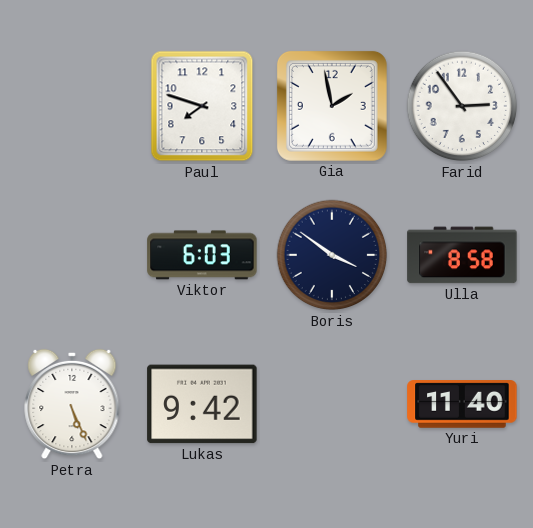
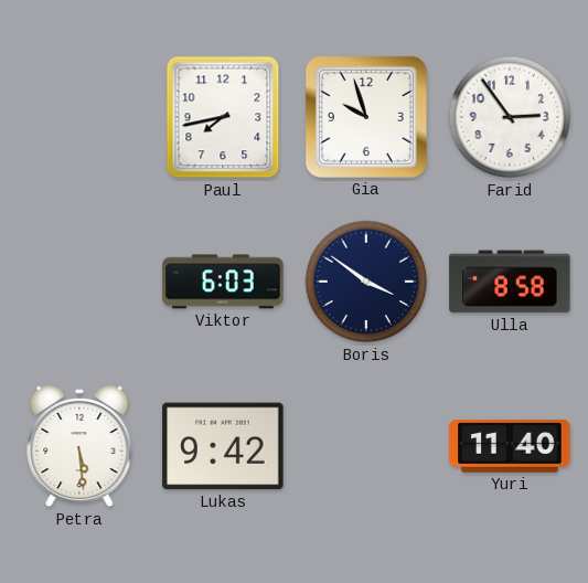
Paul: 7:48 -> 7:43 (223, 117)
Gia: 1:58 -> 9:57 (366, 117)
Petra: 5:26 -> 5:29 (79, 446)
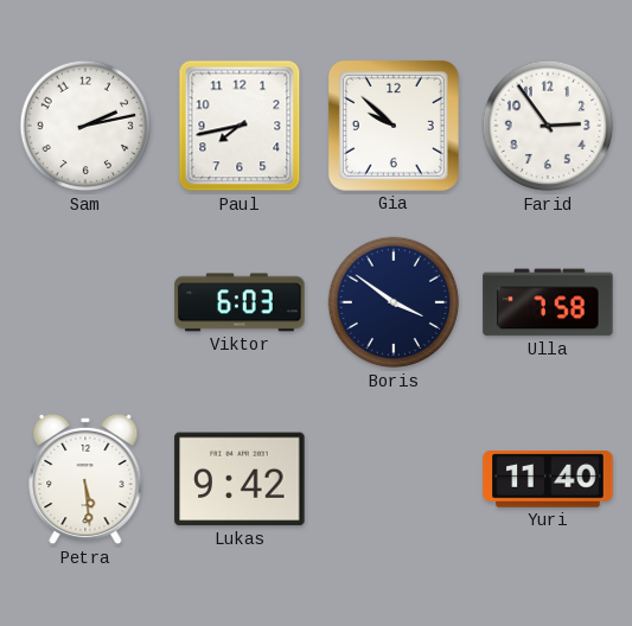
Sam: none -> 2:13 (85, 126)
Gia: 9:57 -> 9:52 (394, 126)
Ulla: 8:58 -> 7:58 (548, 302)
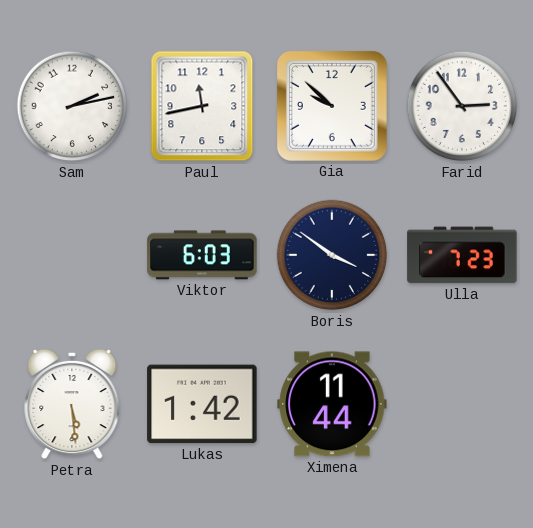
Paul: 7:43 -> 11:43 (202, 106)
Ulla: 7:58 -> 7:23 (462, 255)
Lukas: 9:42 -> 1:42 (202, 404)
Ximena: none -> 11:44 (332, 404)
Yuri: 11:40 -> none (548, 479)
